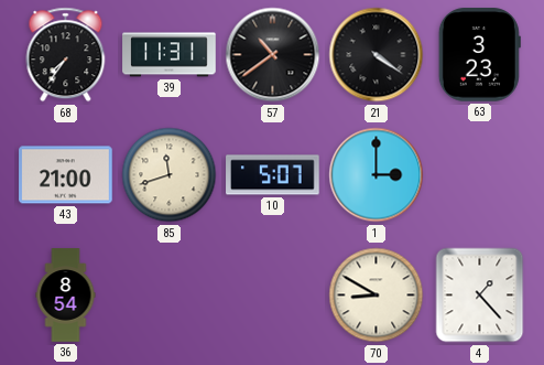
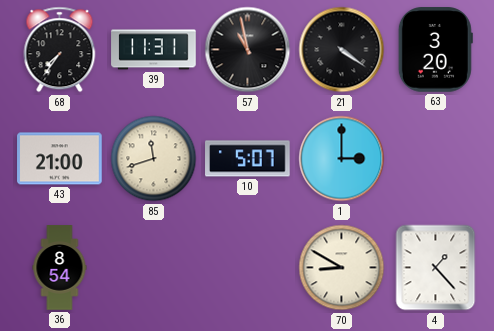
57: 10:39 -> 10:58 (248, 50)
63: 3:23 -> 3:20 (435, 50)
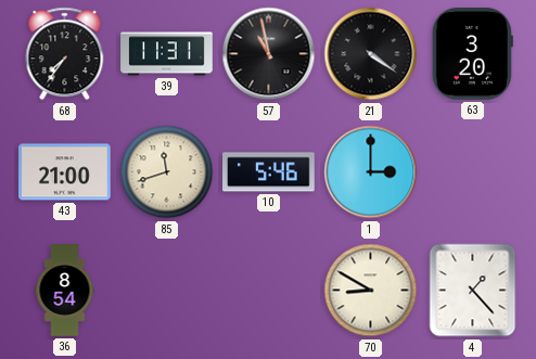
10: 5:07 -> 5:46 (269, 172)
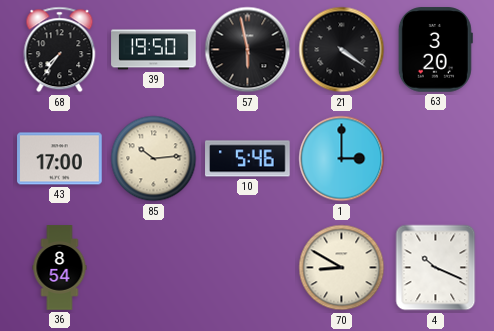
39: 11:31 -> 19:50 (154, 50)
57: 10:58 -> 5:58 (248, 50)
43: 21:00 -> 17:00 (60, 159)
85: 11:42 -> 10:14 (154, 159)
4: 1:23 -> 10:19 (436, 268)
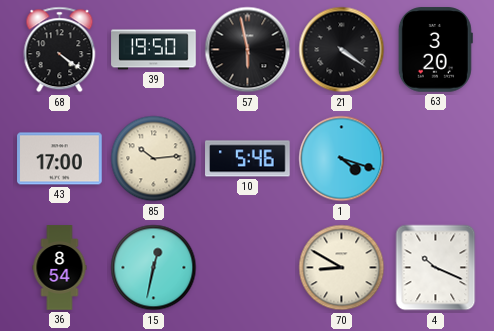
68: 7:36 -> 4:21 (60, 50)
1: 3:00 -> 4:18 (342, 159)
15: none -> 12:32 (154, 268)
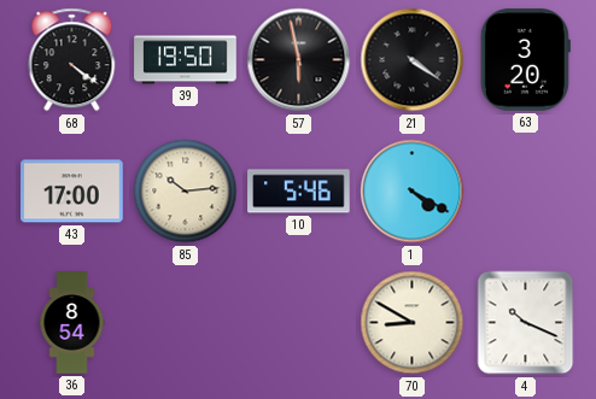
1: 4:18 -> 4:20 (413, 192)
15: 12:32 -> none (154, 268)
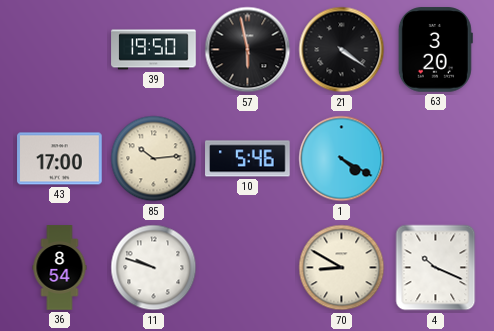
68: 4:21 -> none (72, 60)
11: none -> 9:48 (154, 268)
